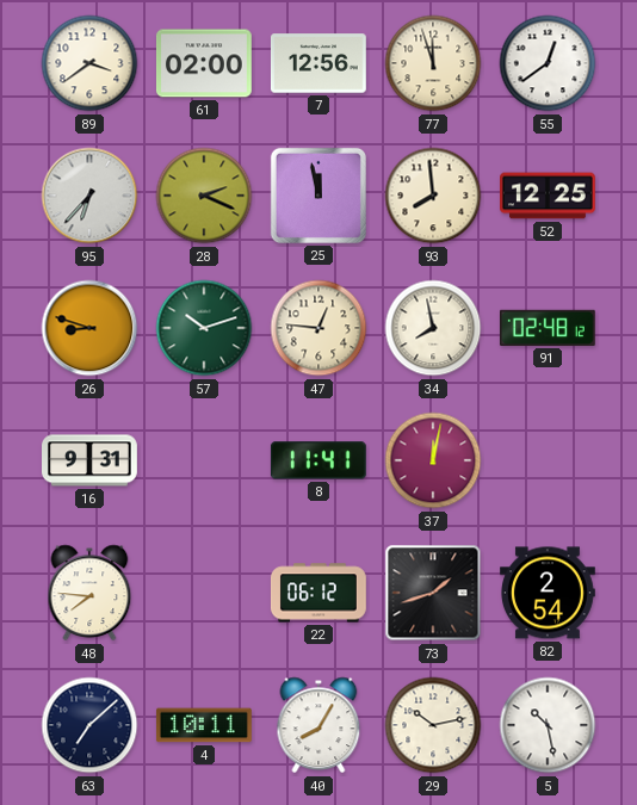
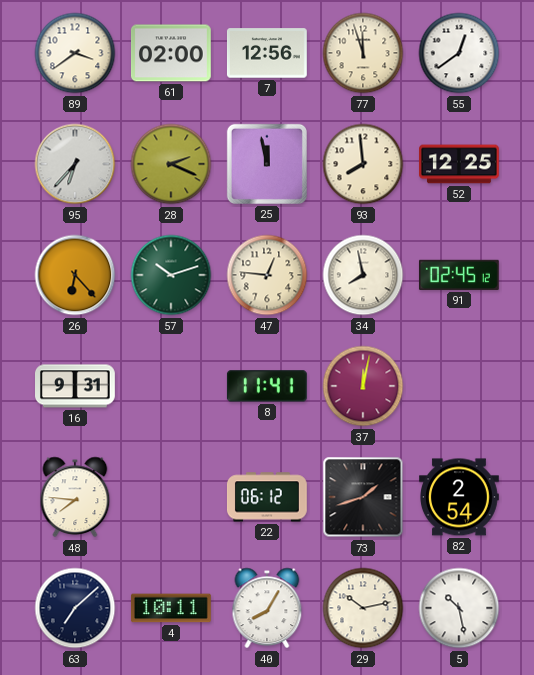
26: 8:48 -> 6:23 (75, 275)
91: 02:48 -> 02:45 (459, 275)
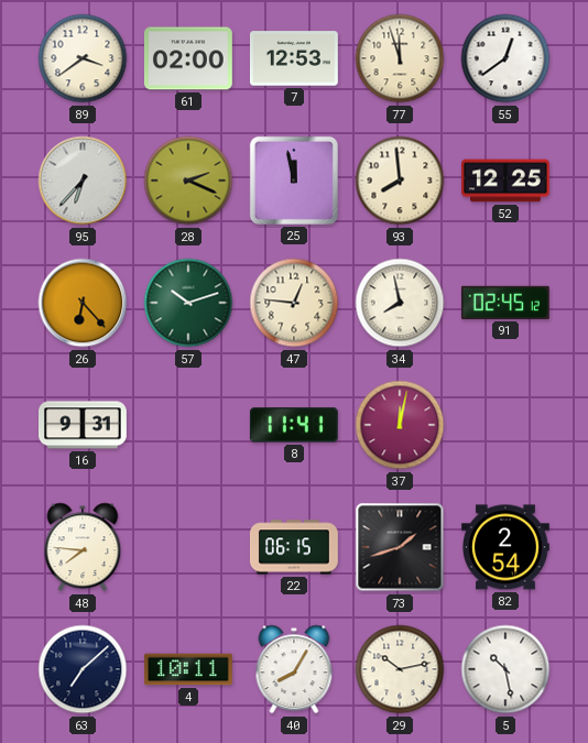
7: 12:56 -> 12:53 (294, 58)
22: 06:12 -> 06:15 (294, 547)
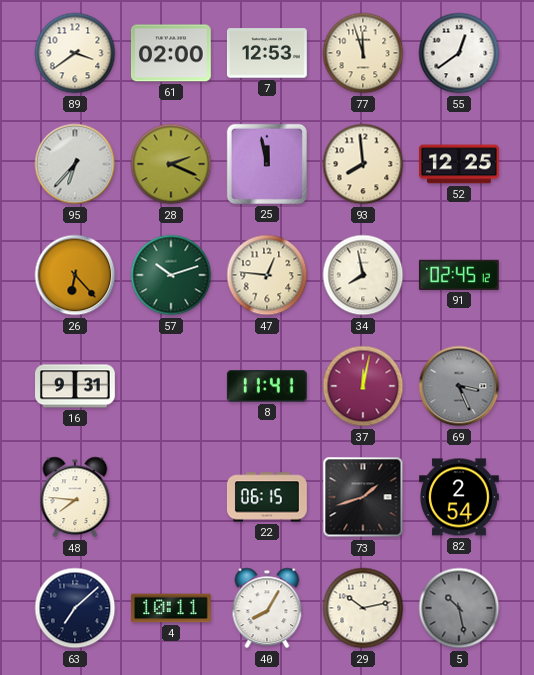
69: none -> 3:26 (459, 386)
5 dial: white -> grey (459, 608)
